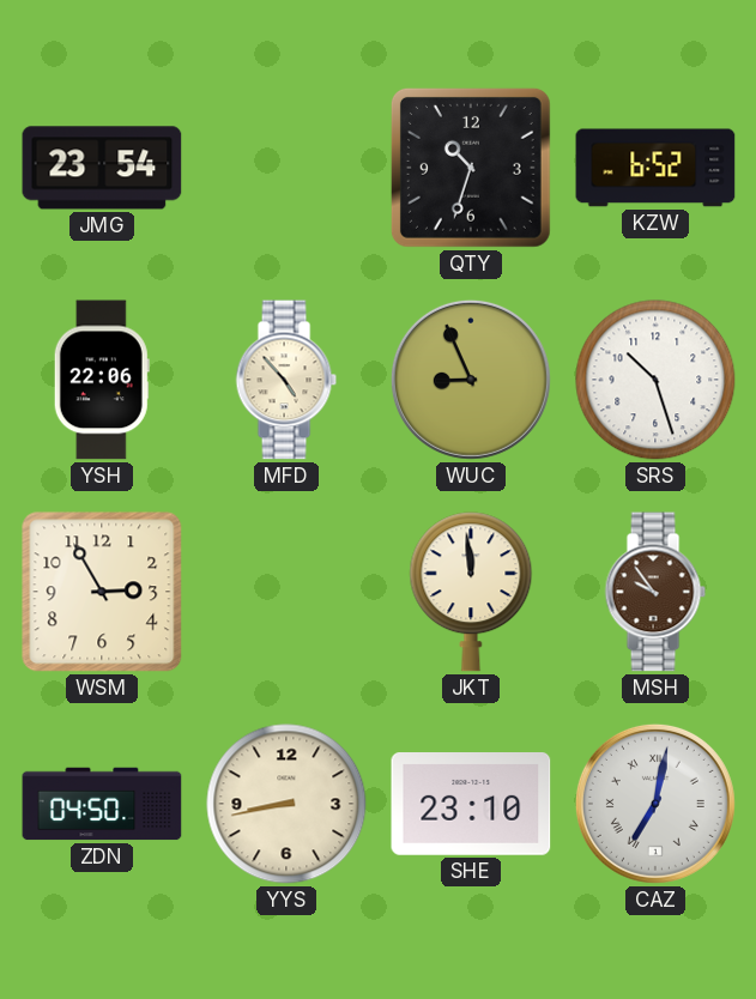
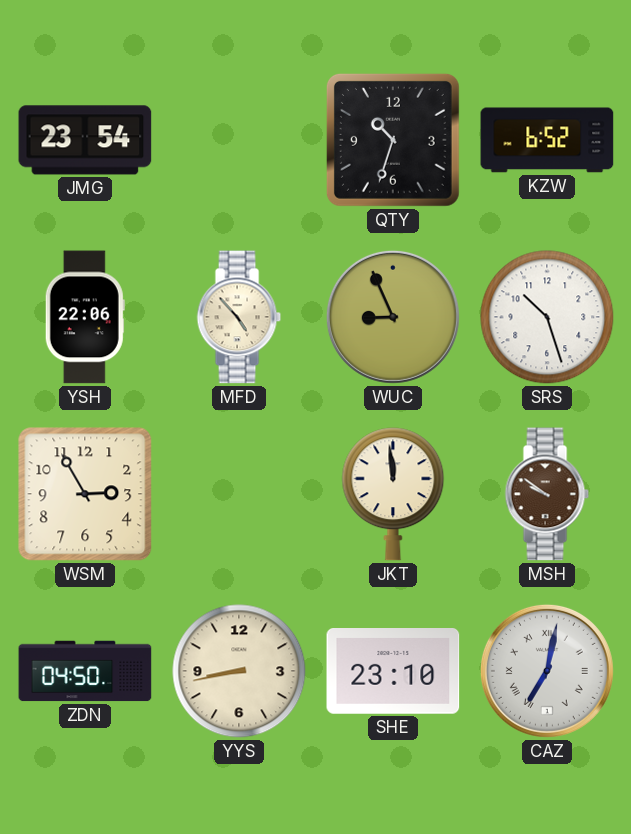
MSH: 9:54 -> 9:51 (547, 494)
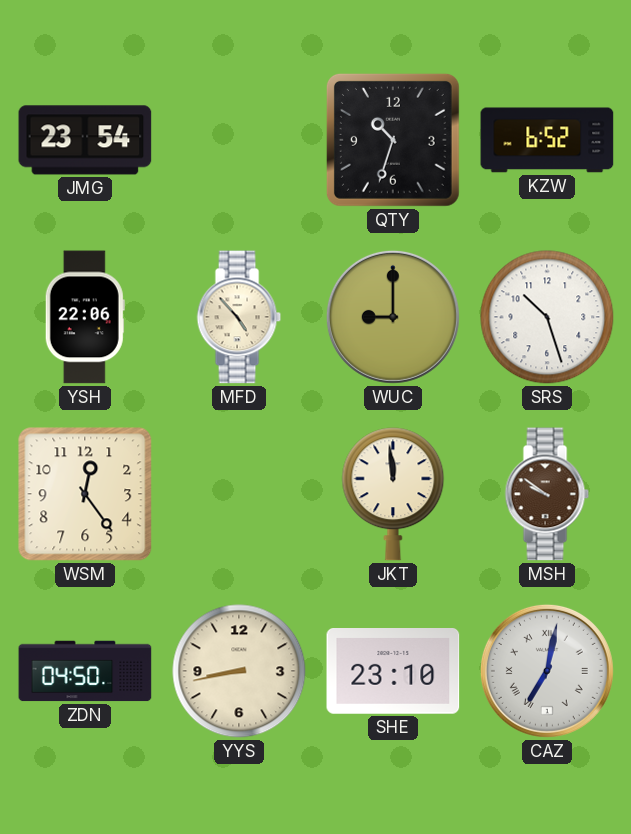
WUC: 8:56 -> 9:00 (393, 317)
WSM: 2:55 -> 12:24 (85, 494)
